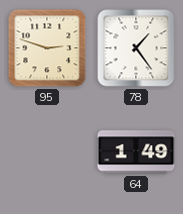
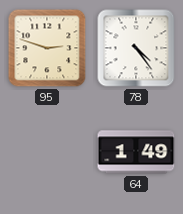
78: 1:24 -> 4:24 (136, 48)
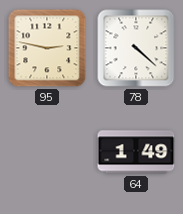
95: 2:48 -> 2:47 (47, 48)
78: 4:24 -> 4:22 (136, 48)
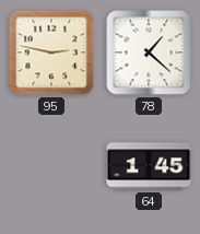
78: 4:22 -> 1:22 (149, 52)
64: 1:49 -> 1:45 (149, 166)
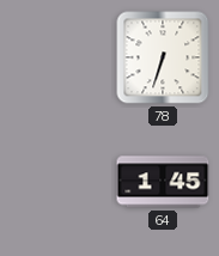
95: 2:47 -> none (51, 52)
78: 1:22 -> 6:33 (163, 57)
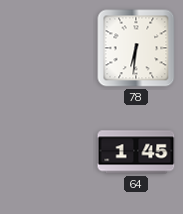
78: 6:33 -> 6:31 (136, 48)
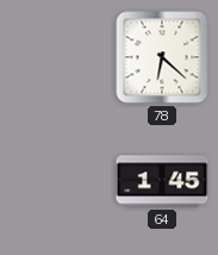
78: 6:31 -> 6:22 (162, 57)
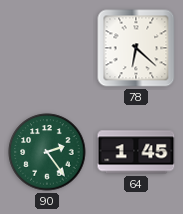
90: none -> 2:24 (47, 152)
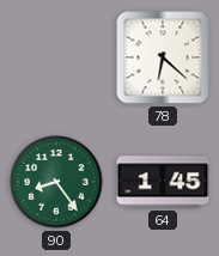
90: 2:24 -> 8:24 (56, 182)
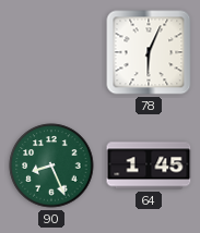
78: 6:22 -> 6:04 (149, 52)
90: 8:24 -> 8:26 (51, 165)
